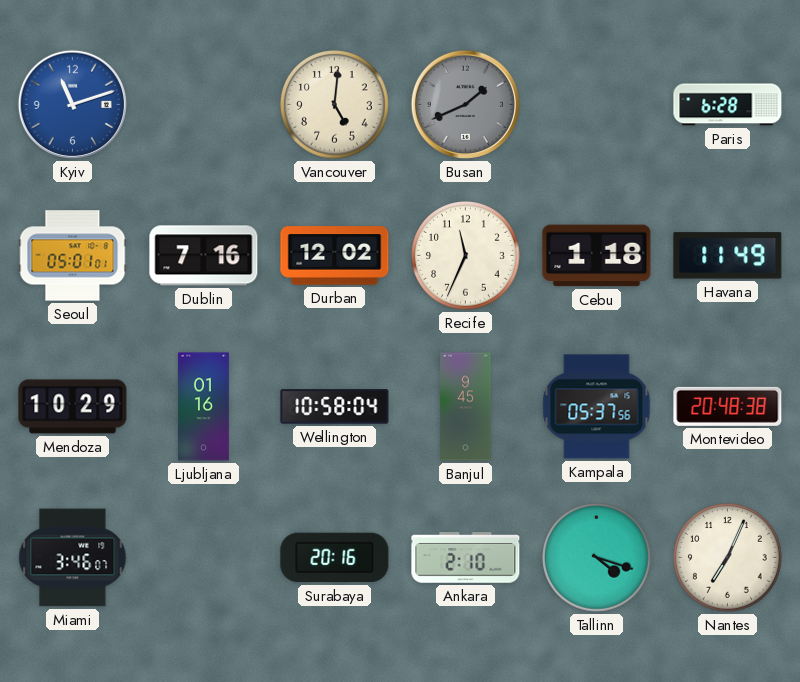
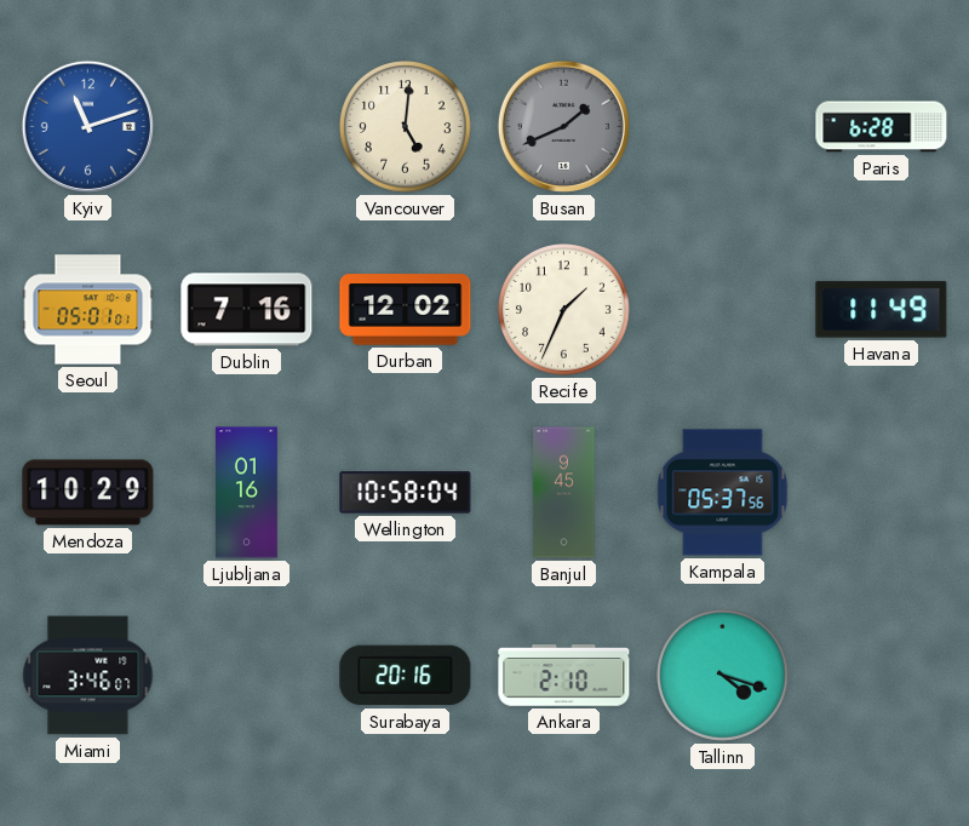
Recife: 11:34 -> 1:34 (564, 310)
Cebu: 1:18 -> none (597, 256)
Montevideo: 20:48 -> none (728, 406)
Nantes: 7:04 -> none (728, 558)
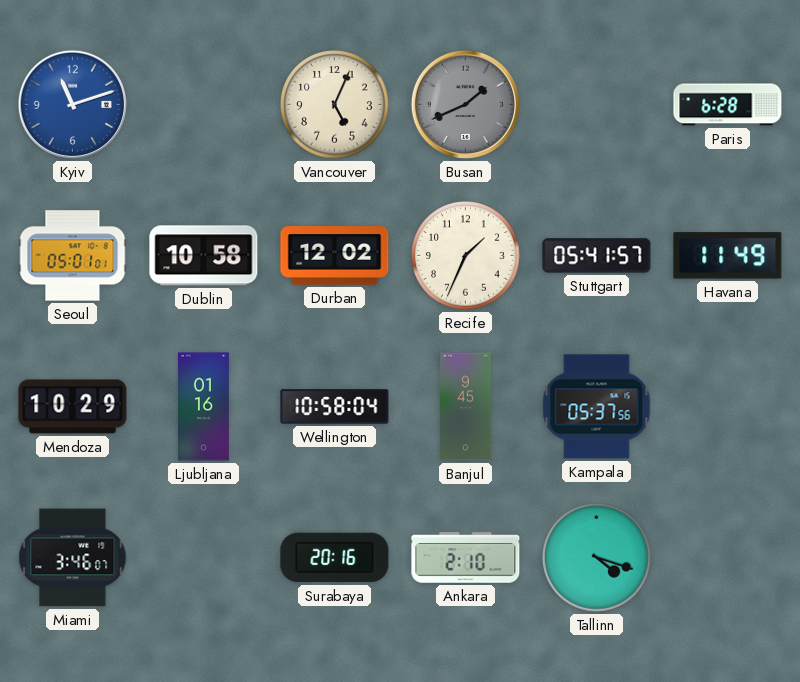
Vancouver: 5:01 -> 5:04 (335, 105)
Dublin: 7:16 -> 10:58 (204, 256)
Stuttgart: none -> 05:41 (597, 256)
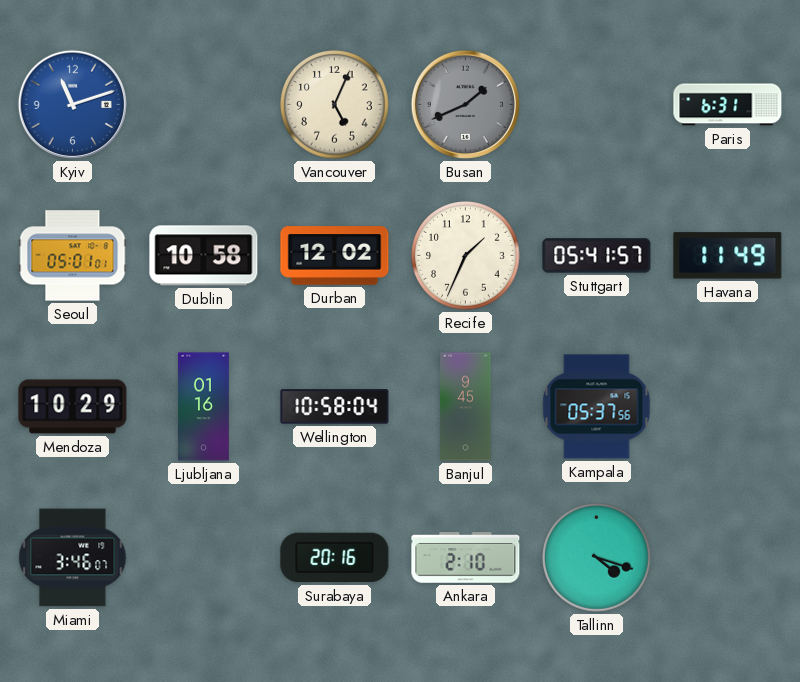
Paris: 6:28 -> 6:31 (728, 105)
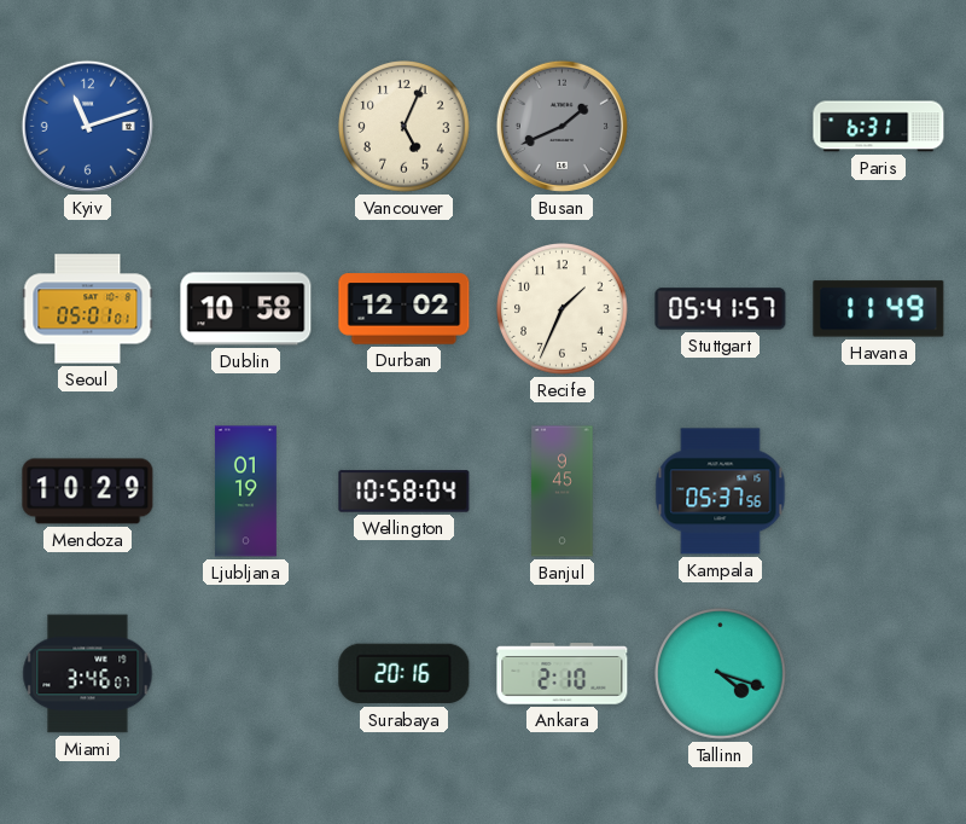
Ljubljana: 01:16 -> 01:19 (245, 492)
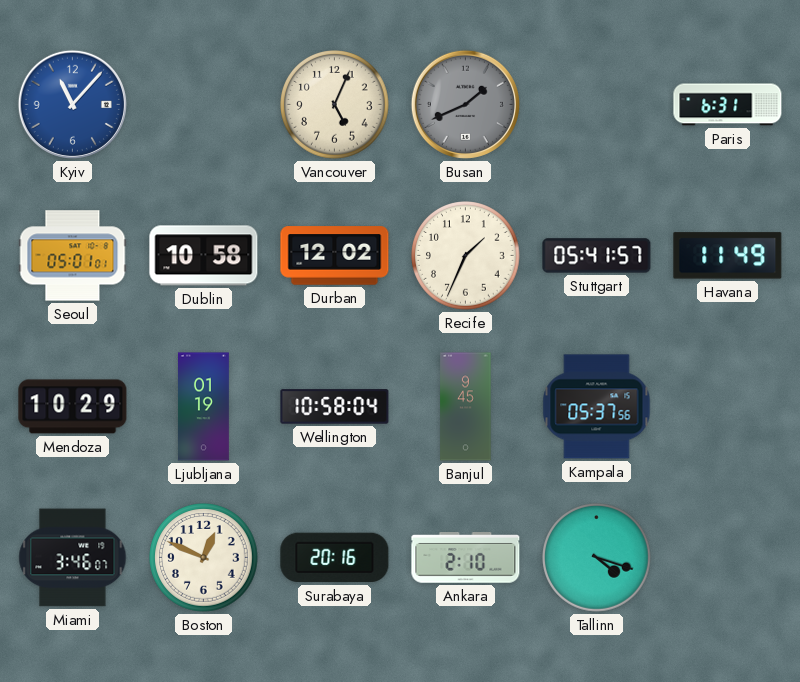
Kyiv: 11:12 -> 11:07 (72, 104)
Boston: none -> 12:49 (204, 558)
